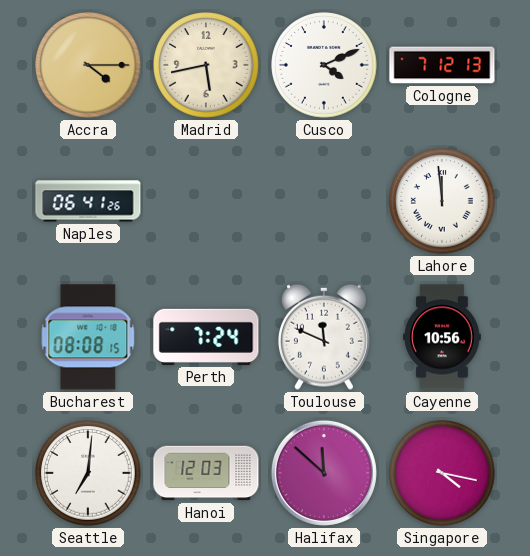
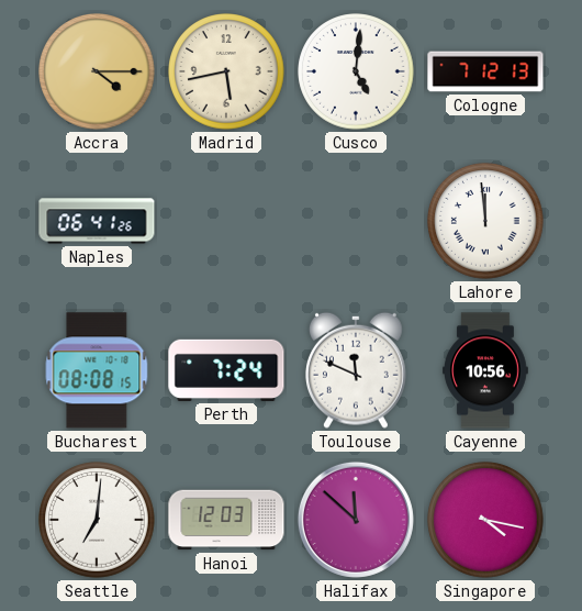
Cusco: 4:11 -> 5:01 (356, 71)
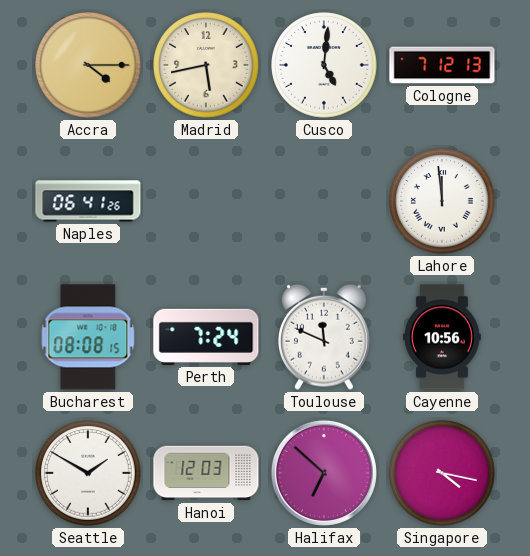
Seattle: 7:01 -> 1:50 (88, 473)
Halifax: 11:52 -> 6:52 (324, 473)
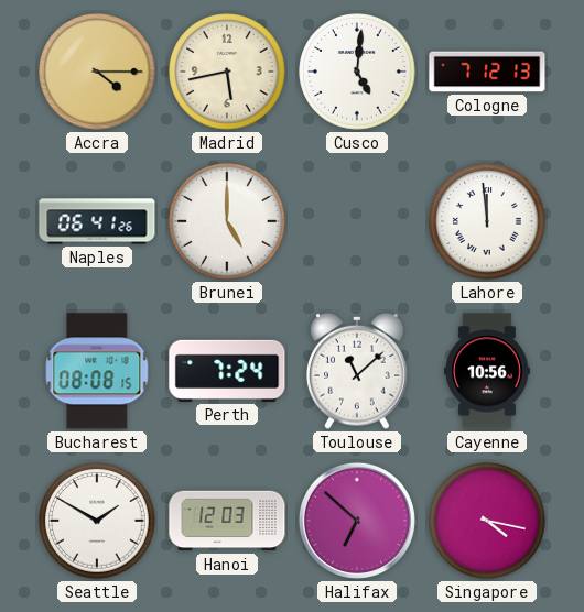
Brunei: none -> 5:00 (227, 221)
Toulouse: 11:49 -> 11:08 (357, 371)
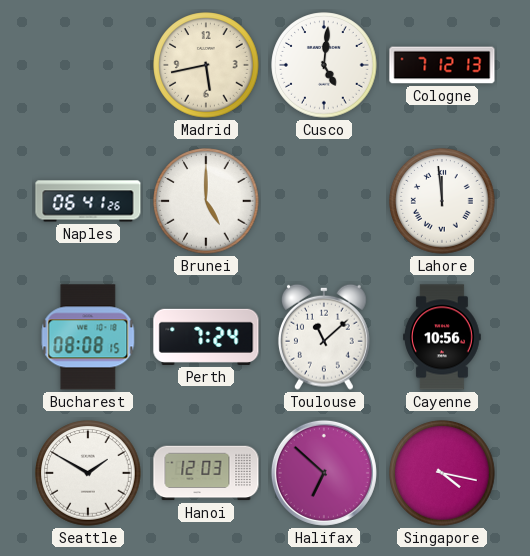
Accra: 4:15 -> none (97, 72)
